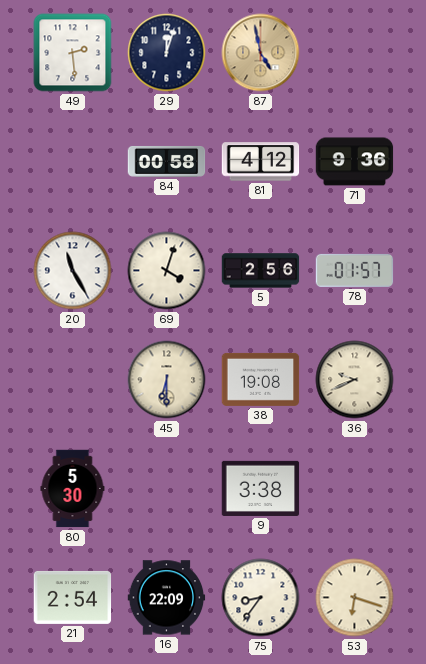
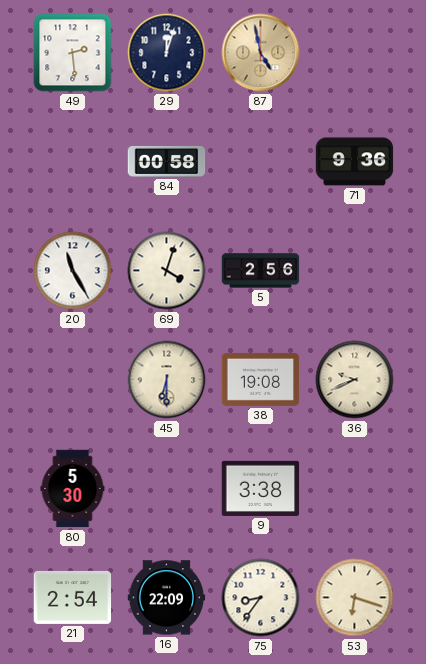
81: 4:12 -> none (261, 162)
78: 01:57 -> none (355, 270)
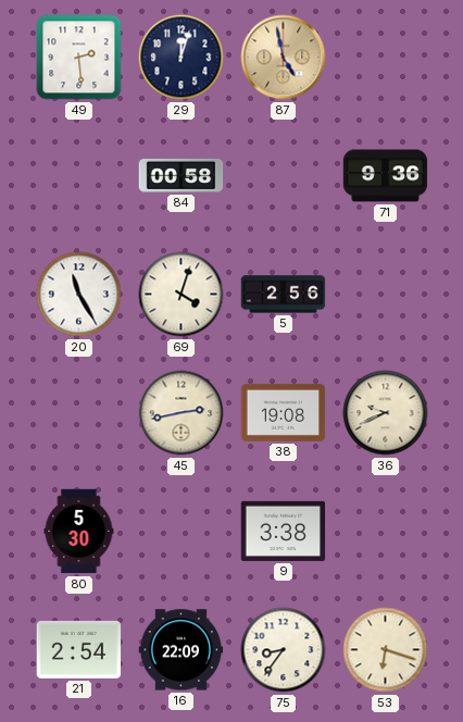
45: 6:30 -> 2:43 (182, 413)
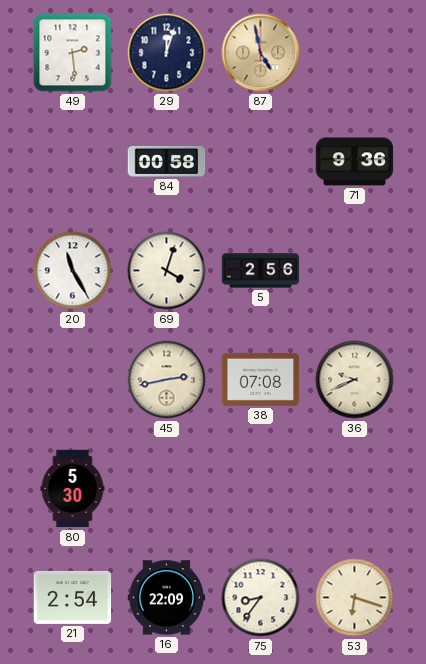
38: 19:08 -> 07:08 (261, 379)
9: 3:38 -> none (284, 531)
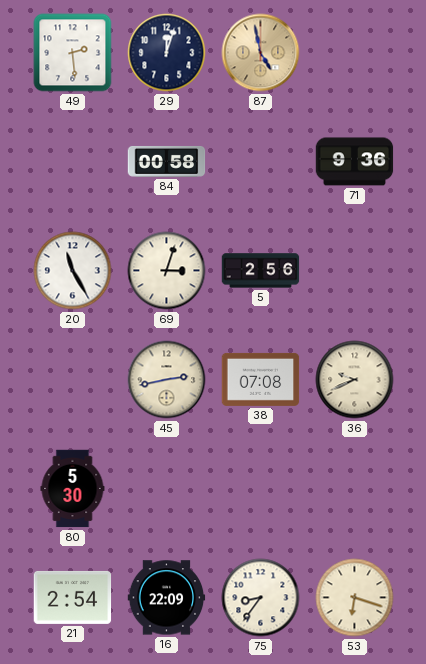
69: 4:03 -> 3:03 (167, 271)
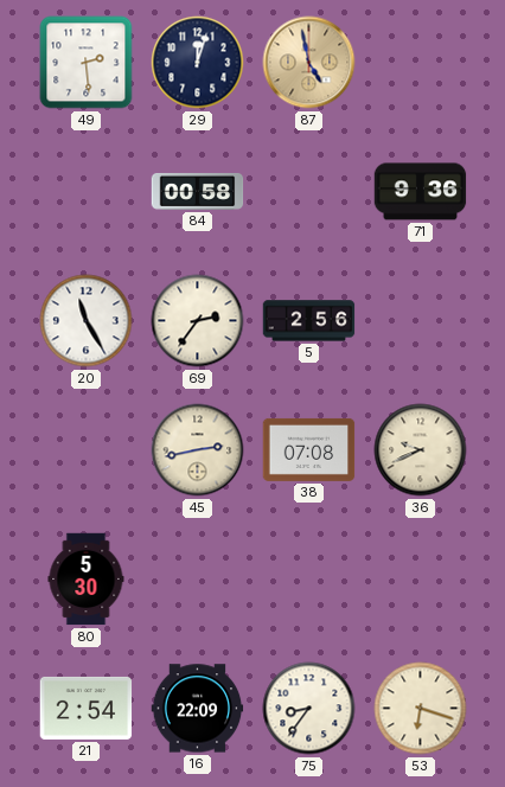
69: 3:03 -> 2:36 (198, 321)
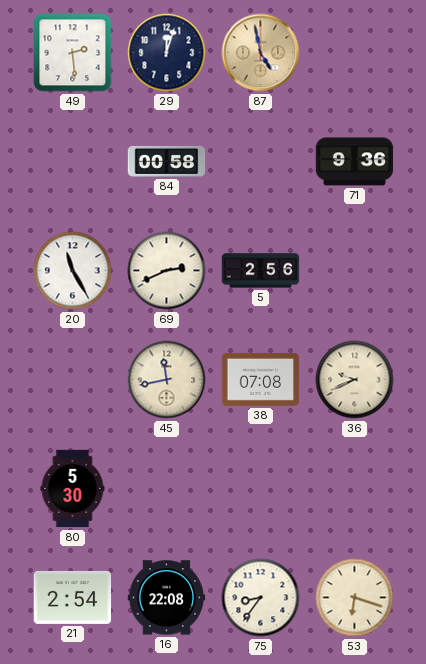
69: 2:36 -> 2:41 (167, 271)
45: 2:43 -> 11:43 (167, 380)
16: 22:09 -> 22:08 (167, 598)
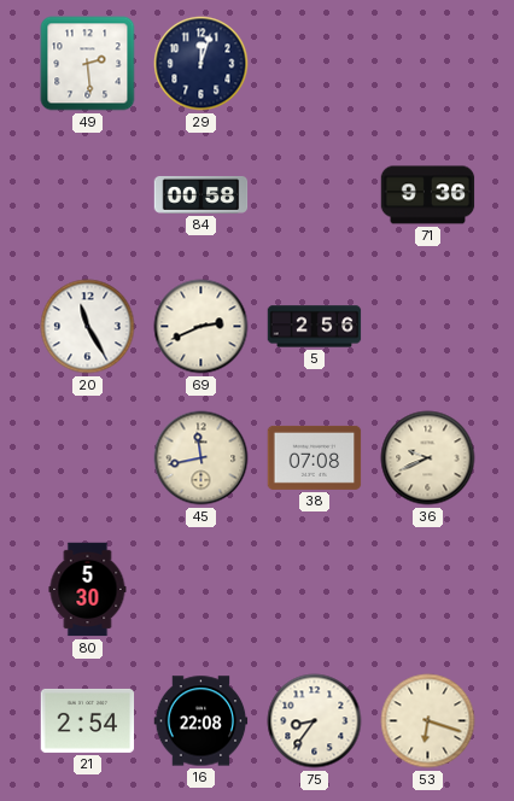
87: 4:58 -> none (261, 53)
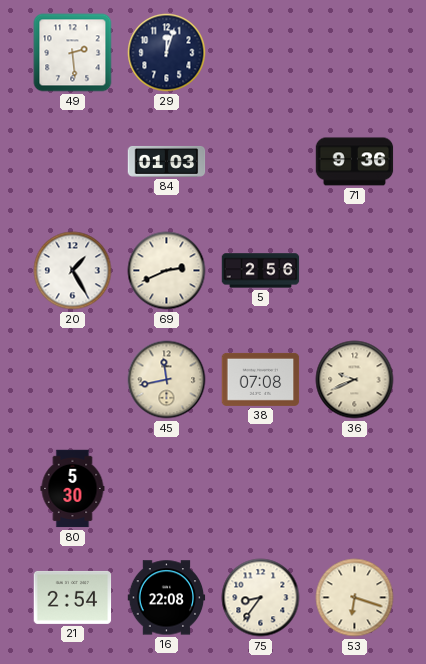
84: 00:58 -> 01:03 (167, 162)
20: 11:25 -> 1:25 (73, 271)
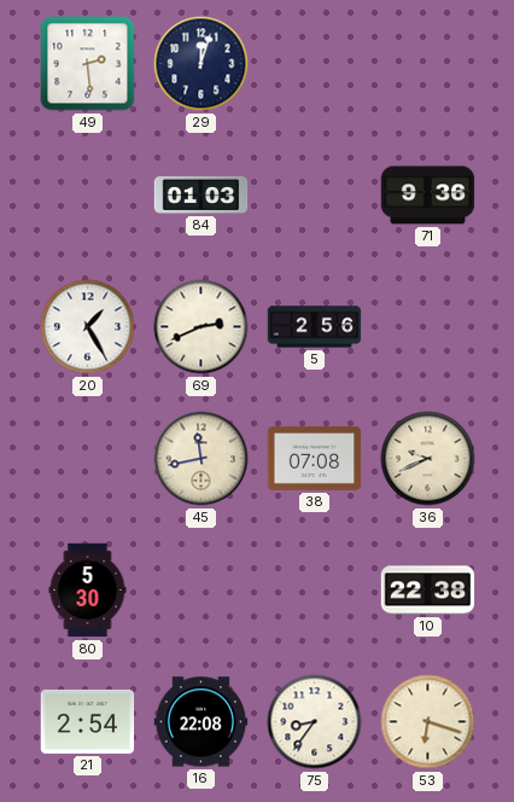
10: none -> 22:38 (428, 591)
